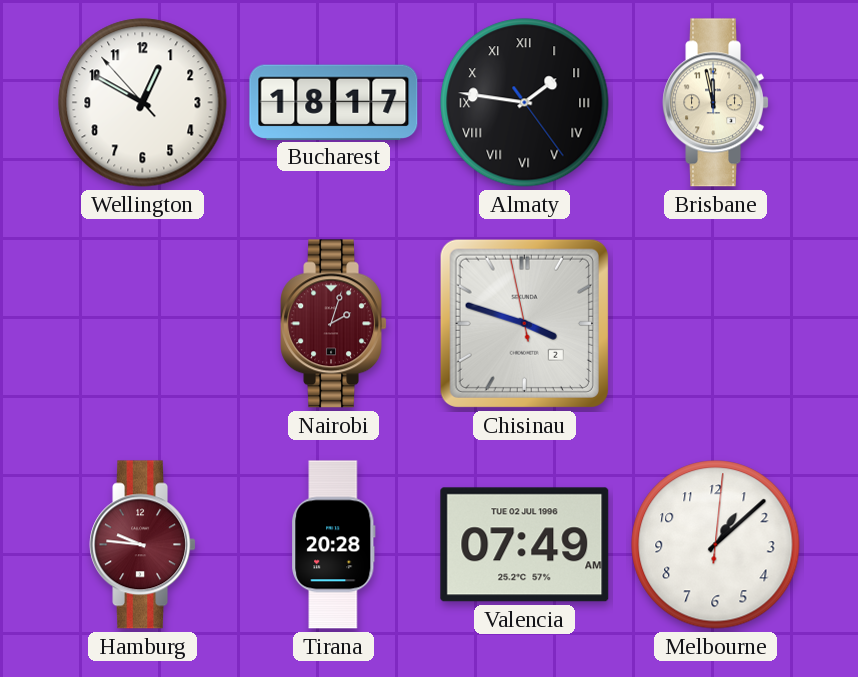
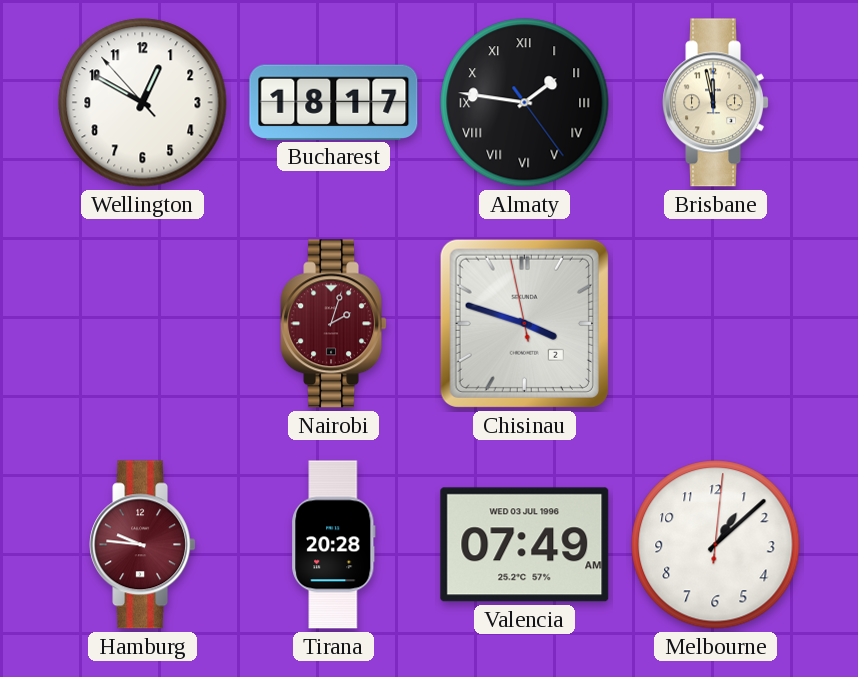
Valencia date: TUE 02 JUL 1996 -> WED 03 JUL 1996 (525, 545)
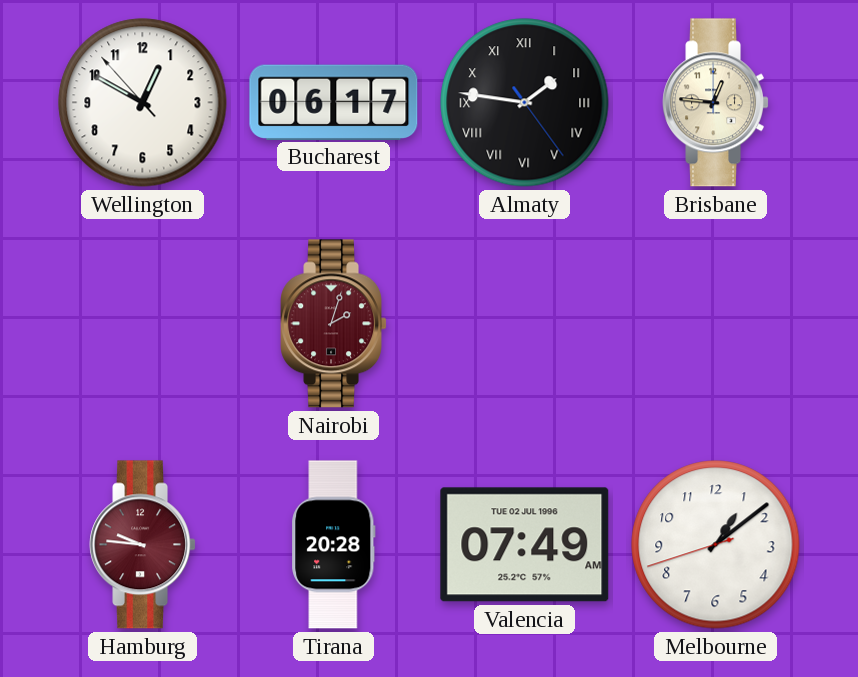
Bucharest: 18:17 -> 06:17 (334, 102)
Brisbane: 11:58 -> 12:46 (715, 103)
Chisinau: 3:47 -> none (524, 323)
Valencia date: WED 03 JUL 1996 -> TUE 02 JUL 1996 (525, 545)
Melbourne: 1:08:01 -> 1:08:42 (716, 545)
